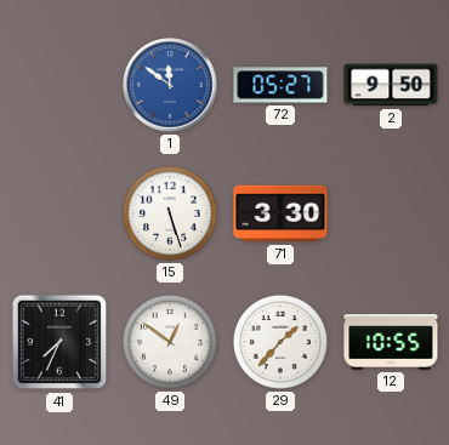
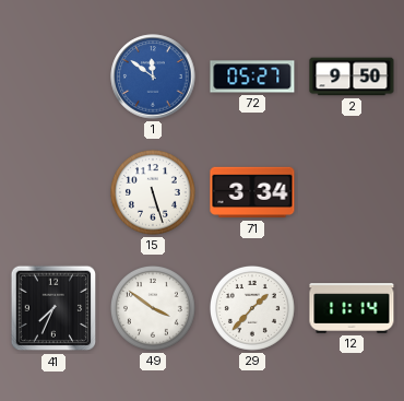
71: 3:30 -> 3:34 (252, 192)
49: 12:51 -> 3:51 (153, 308)
12: 10:55 -> 11:14 (352, 308)
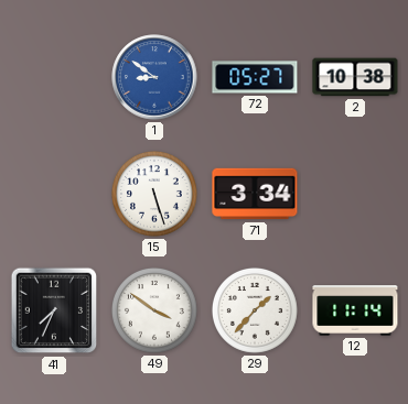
1: 11:51 -> 8:51 (154, 77)
2: 9:50 -> 10:38 (355, 77)
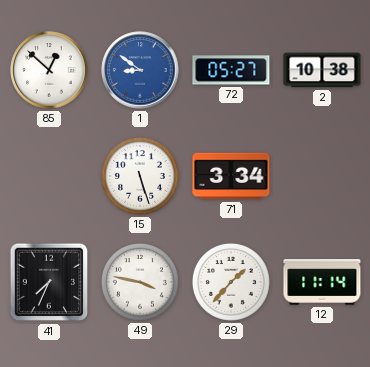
85: none -> 12:52 (49, 70)
49: 3:51 -> 3:47 (140, 282)
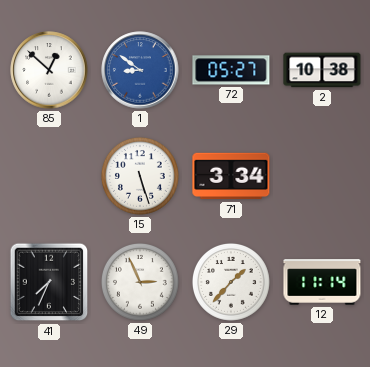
49: 3:47 -> 2:56 (140, 282)
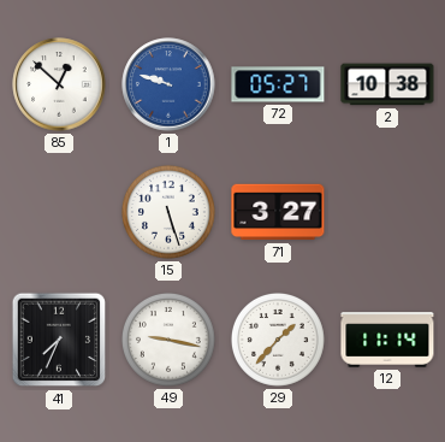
1: 8:51 -> 9:48 (168, 84)
71: 3:34 -> 3:27 (278, 212)
49: 2:56 -> 9:17 (168, 340)
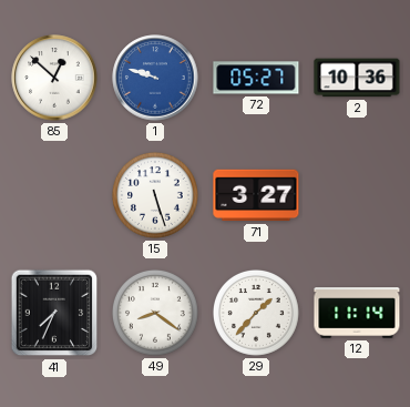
2: 10:38 -> 10:36 (357, 78)
49: 9:17 -> 8:21 (155, 313)
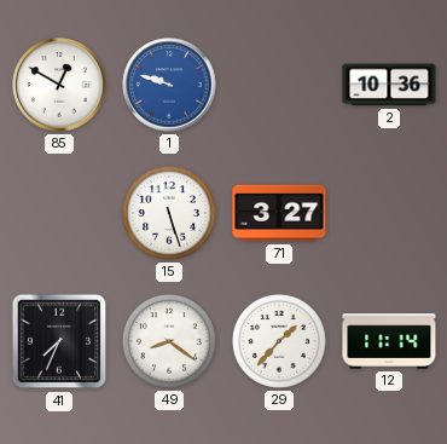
85: 12:52 -> 12:50 (59, 85)
72: 05:27 -> none (256, 78)
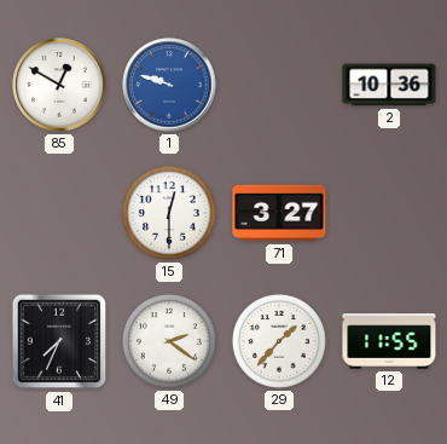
15: 5:27 -> 12:30 (169, 213)
49: 8:21 -> 2:21 (169, 341)
12: 11:14 -> 11:55 (389, 341)
